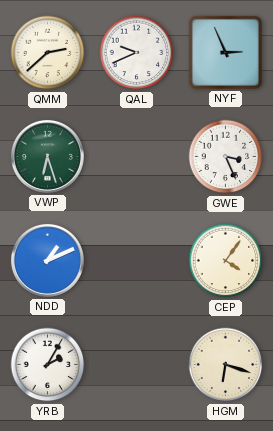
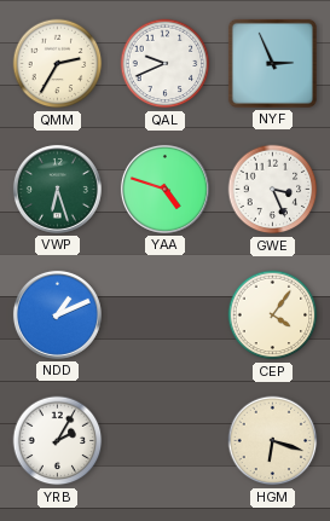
QMM: 2:38 -> 2:35 (58, 64)
YAA: none -> 4:48 (164, 189)
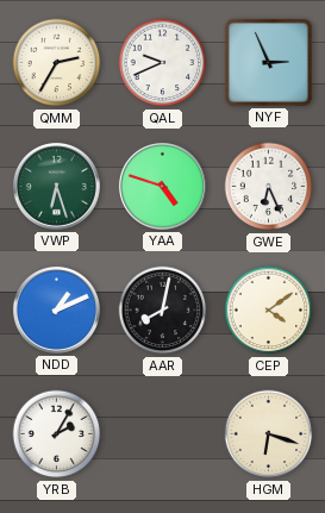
GWE: 3:26 -> 6:26 (269, 187)
AAR: none -> 8:02 (163, 311)
CEP: 4:06 -> 4:09 (269, 311)
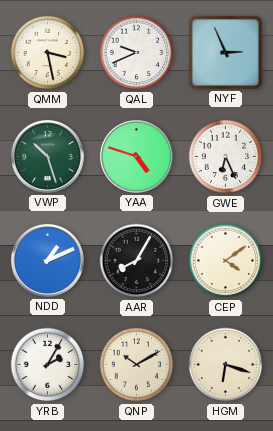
QMM: 2:35 -> 3:28 (48, 53)
VWP: 6:27 -> 10:27 (47, 156)
AAR: 8:02 -> 8:05 (137, 261)
QNP: none -> 10:10 (137, 365)
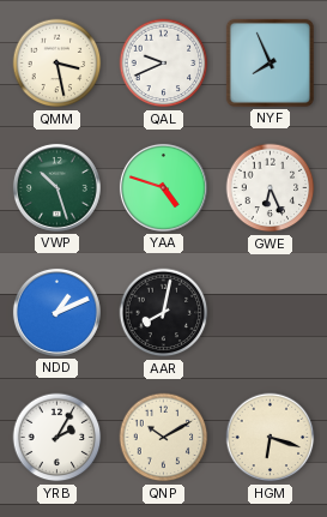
NYF: 2:56 -> 7:56 (270, 62)
AAR: 8:05 -> 8:02 (164, 313)
CEP: 4:09 -> none (226, 261)
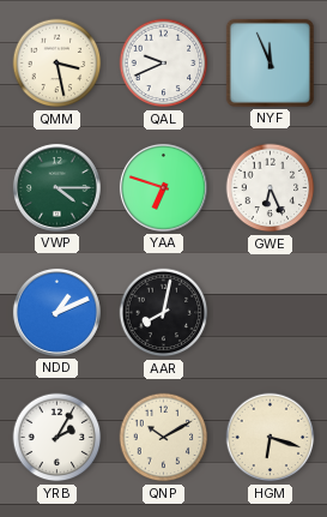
NYF: 7:56 -> 11:56 (270, 62)
VWP: 10:27 -> 4:15 (56, 187)
YAA: 4:48 -> 6:48 (163, 187)
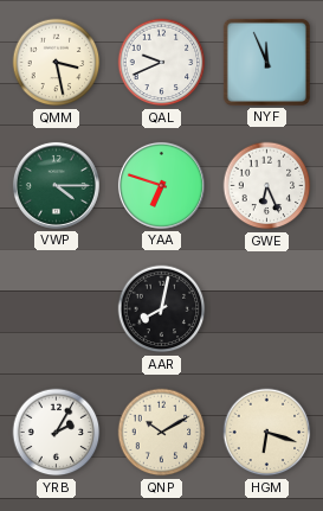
NDD: 1:11 -> none (56, 312)
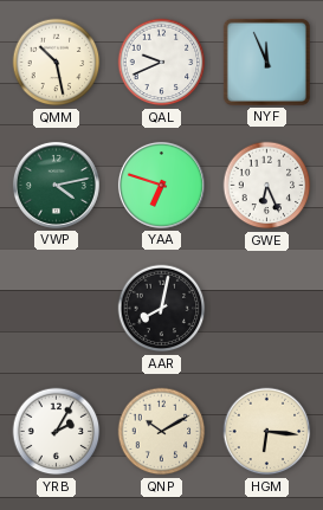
QMM: 3:28 -> 10:28 (57, 63)
VWP: 4:15 -> 4:13 (56, 185)
HGM: 6:18 -> 6:16 (267, 432)
